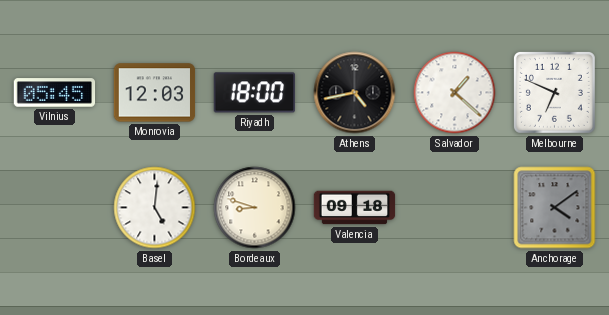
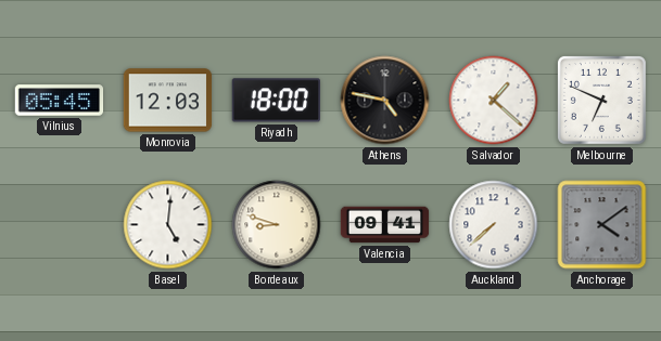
Athens: 4:43 -> 4:47 (385, 101)
Valencia: 09:18 -> 09:41 (385, 225)
Auckland: none -> 7:38 (494, 225)
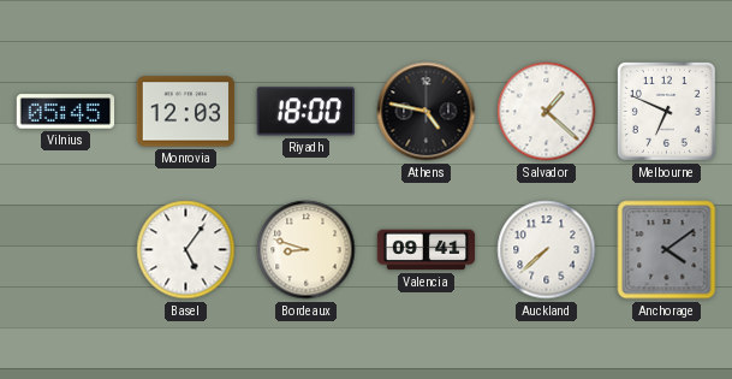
Basel: 5:01 -> 5:06 (186, 250)
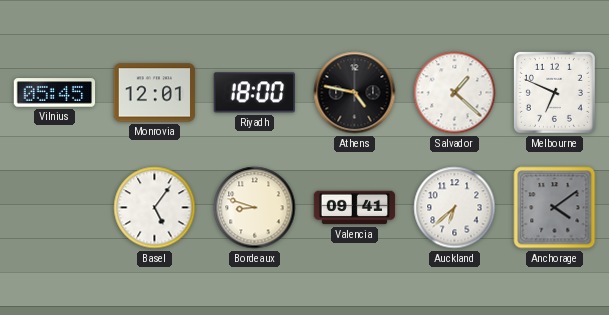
Monrovia: 12:03 -> 12:01 (155, 93)
Auckland: 7:38 -> 6:38 (455, 208)
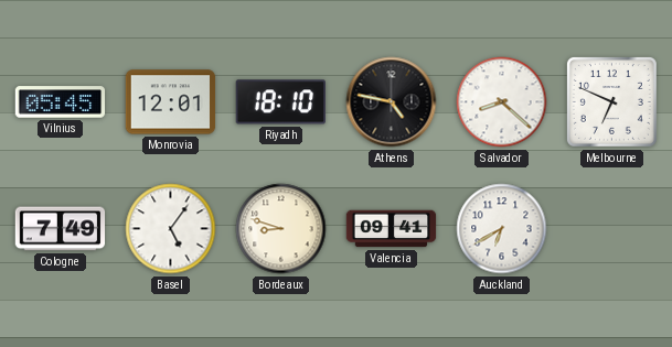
Riyadh: 18:00 -> 18:10 (280, 102)
Salvador: 1:22 -> 8:22 (502, 102)
Cologne: none -> 7:49 (61, 229)
Auckland: 6:38 -> 6:40 (502, 229)
Anchorage: 4:09 -> none (555, 208)
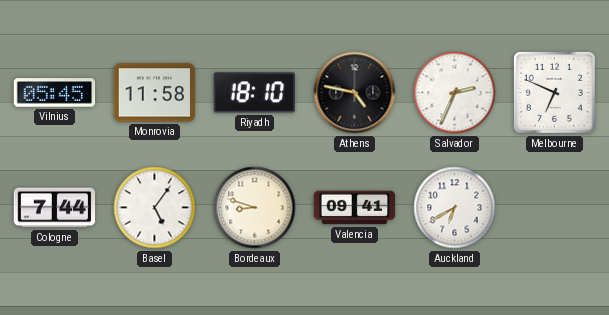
Monrovia: 12:01 -> 11:58 (155, 93)
Salvador: 8:22 -> 2:34 (455, 93)
Cologne: 7:49 -> 7:44 (55, 208)
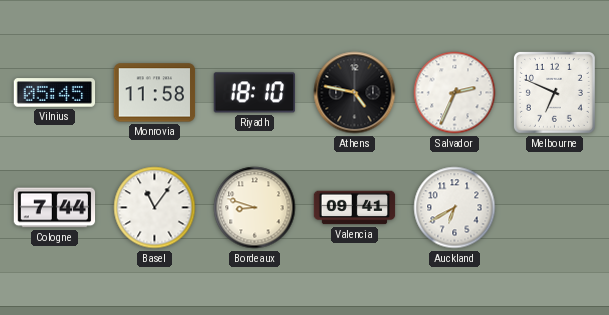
Basel: 5:06 -> 11:06 (155, 208)
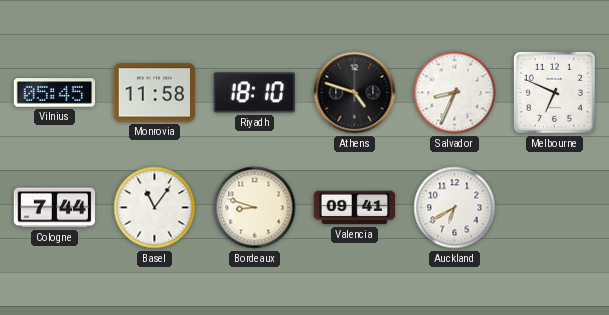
Athens: 4:47 -> 4:48 (355, 93)
Salvador: 2:34 -> 8:34 (455, 93)
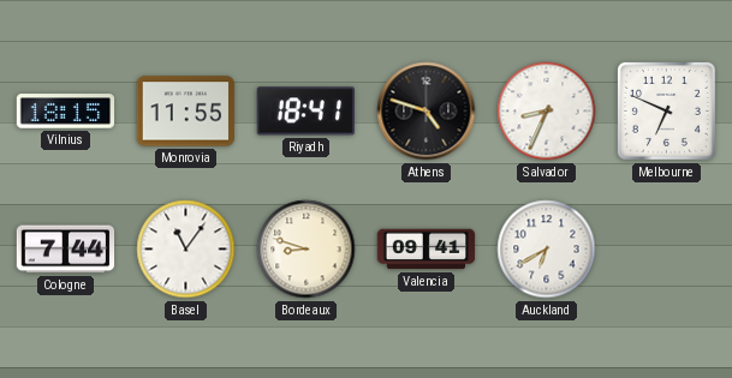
Vilnius: 05:45 -> 18:15 (66, 112)
Monrovia: 11:58 -> 11:55 (186, 112)
Riyadh: 18:10 -> 18:41 (305, 112)
